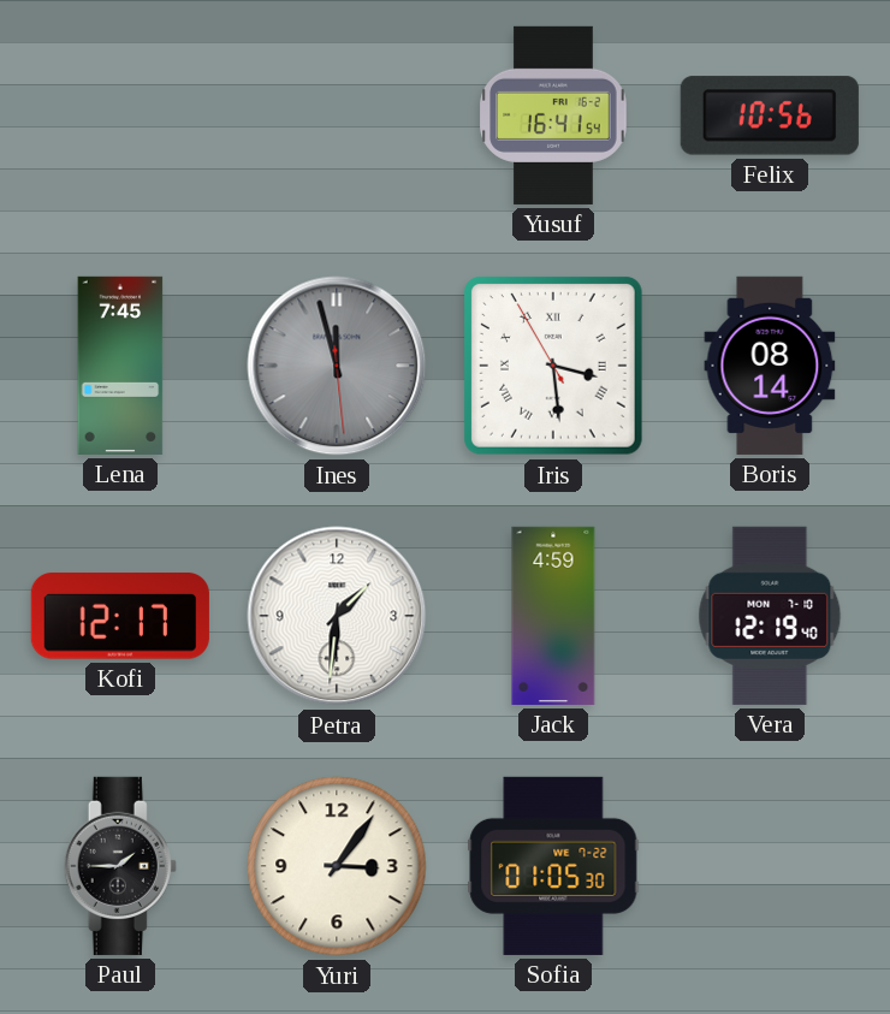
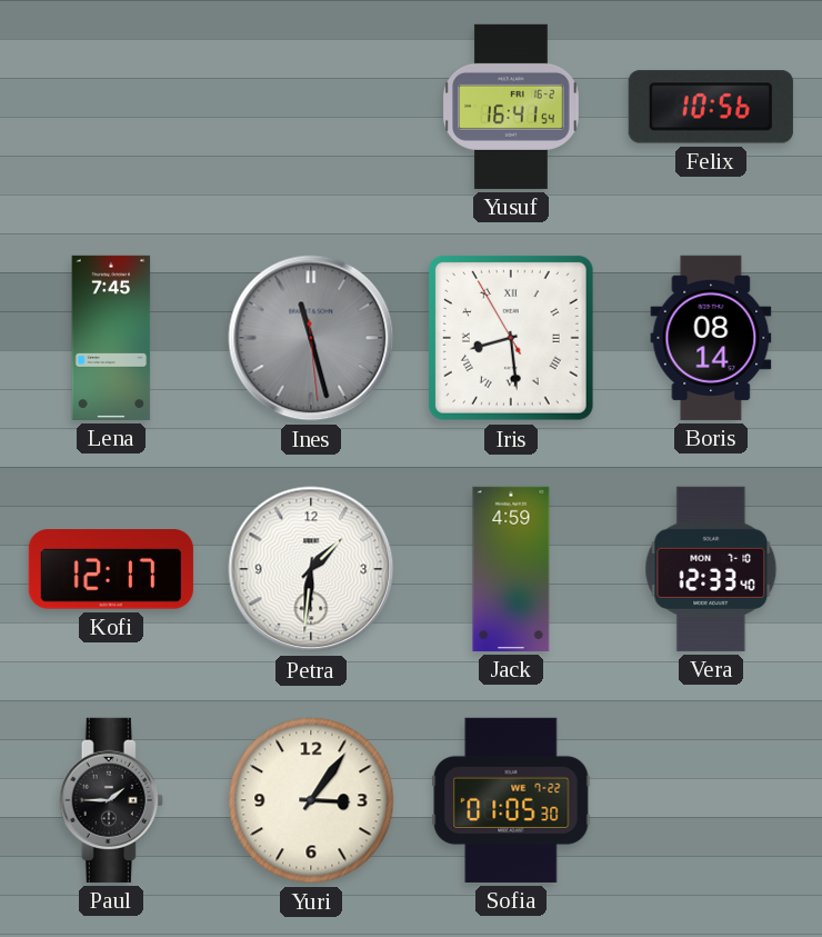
Ines: 11:57 -> 11:27 (311, 338)
Iris: 3:28 -> 8:28 (511, 339)
Vera: 12:19 -> 12:33 (711, 569)
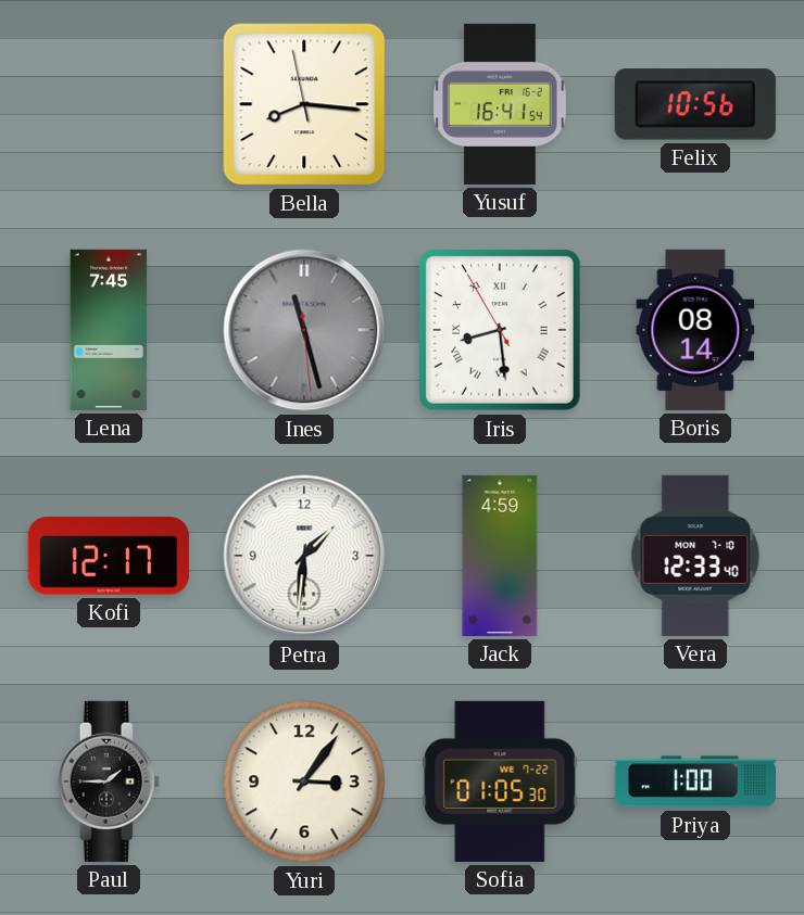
Bella: none -> 8:15 (304, 104)
Priya: none -> 1:00 (695, 781)
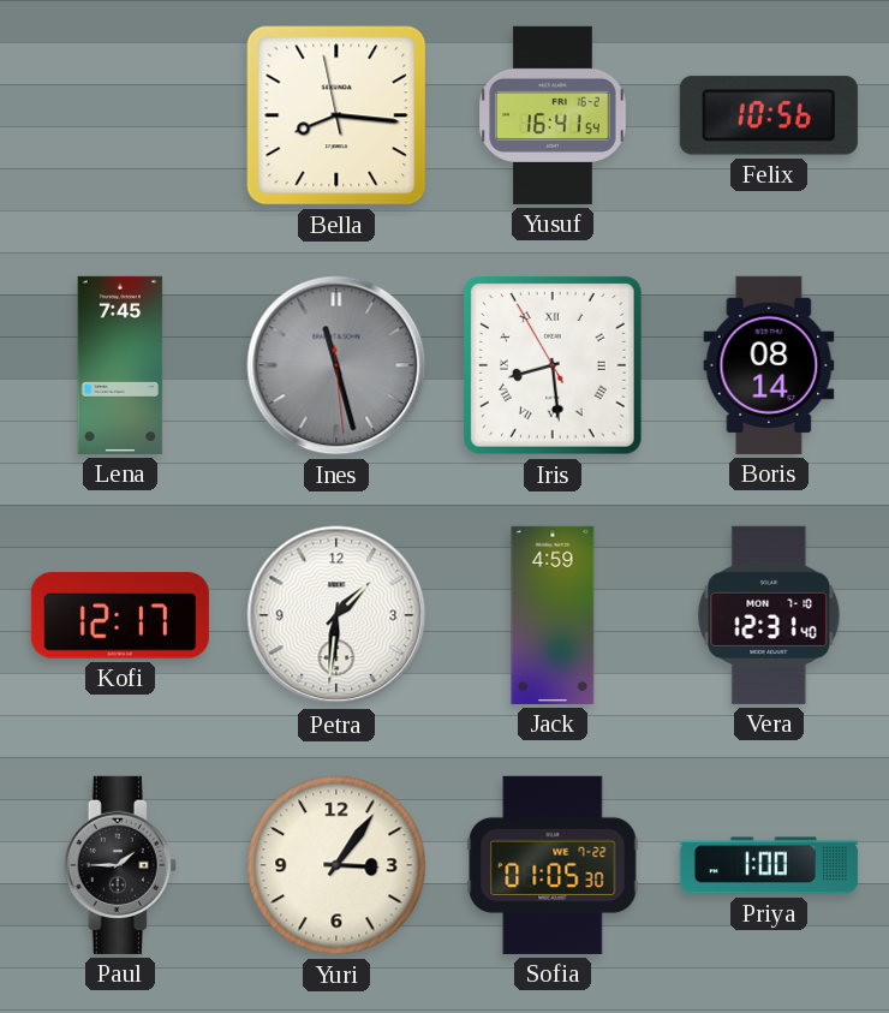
Vera: 12:33 -> 12:31 (769, 615)
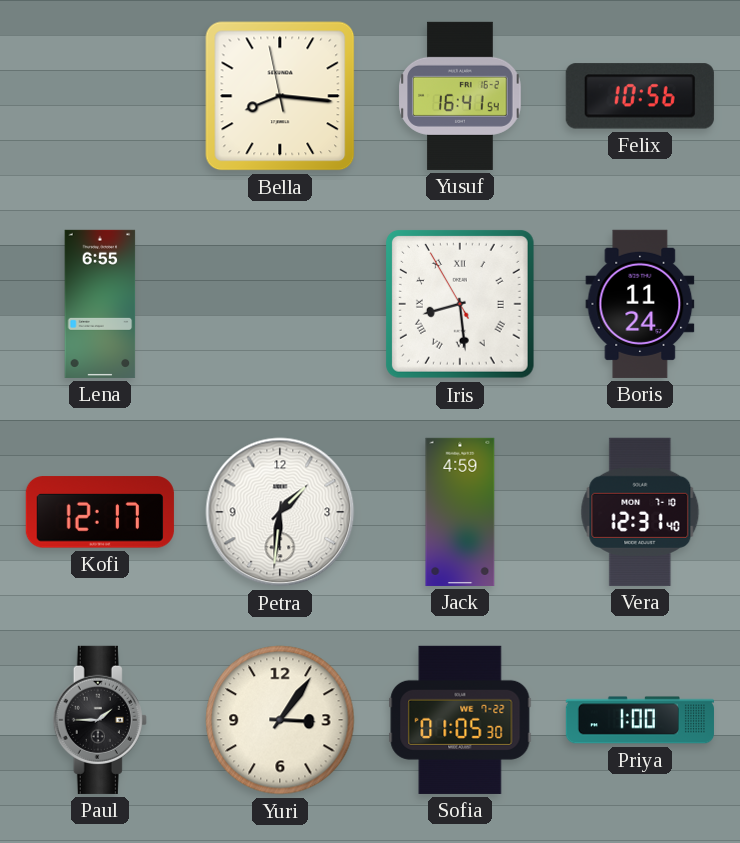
Lena: 7:45 -> 6:55 (100, 304)
Ines: 11:27 -> none (336, 365)
Boris: 08:14 -> 11:24 (640, 304)
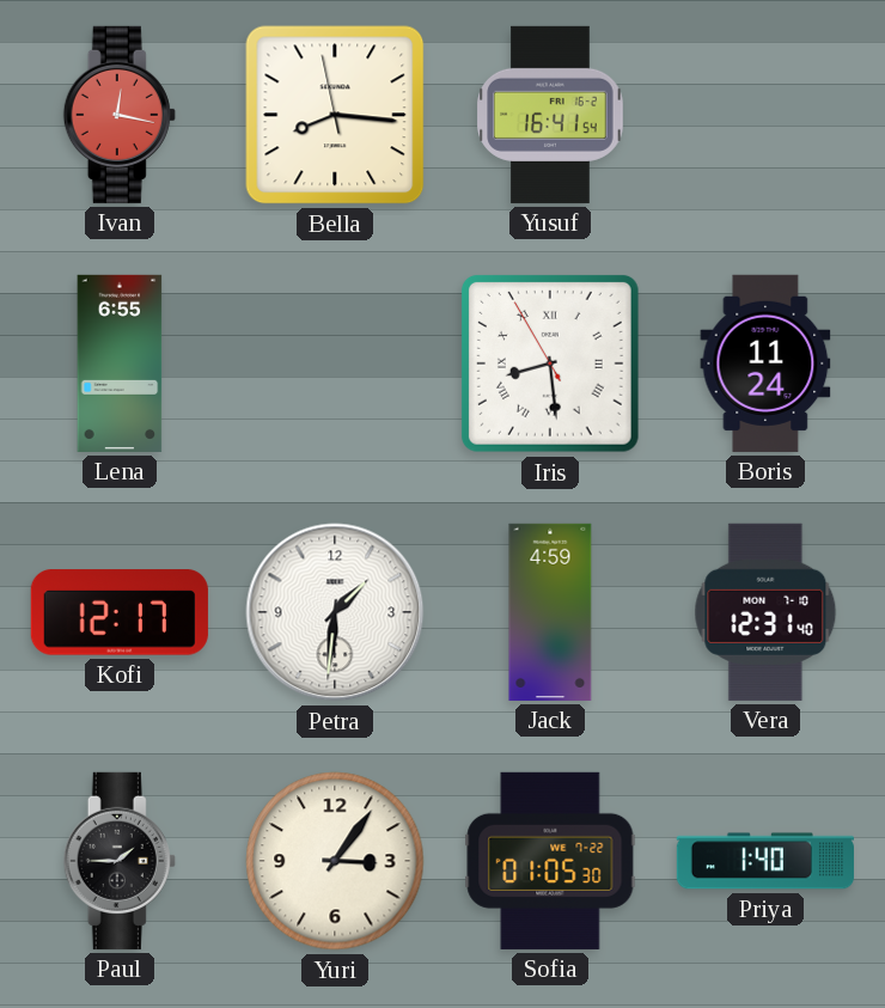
Ivan: none -> 12:17 (120, 115)
Felix: 10:56 -> none (640, 96)
Priya: 1:00 -> 1:40 (765, 861)
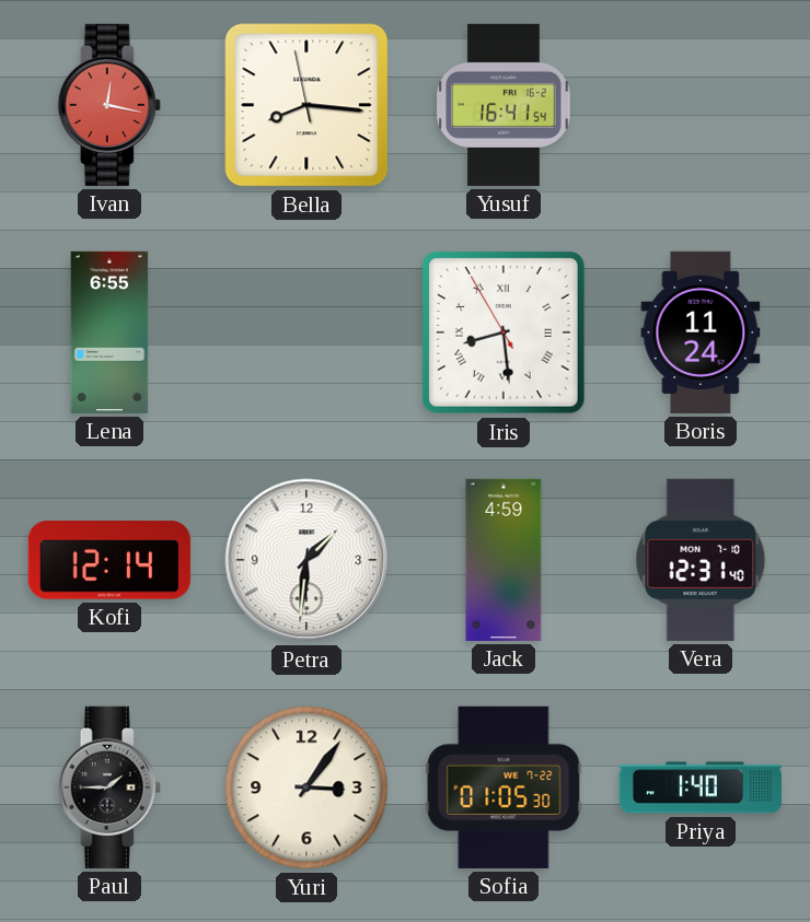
Kofi: 12:17 -> 12:14 (109, 560)
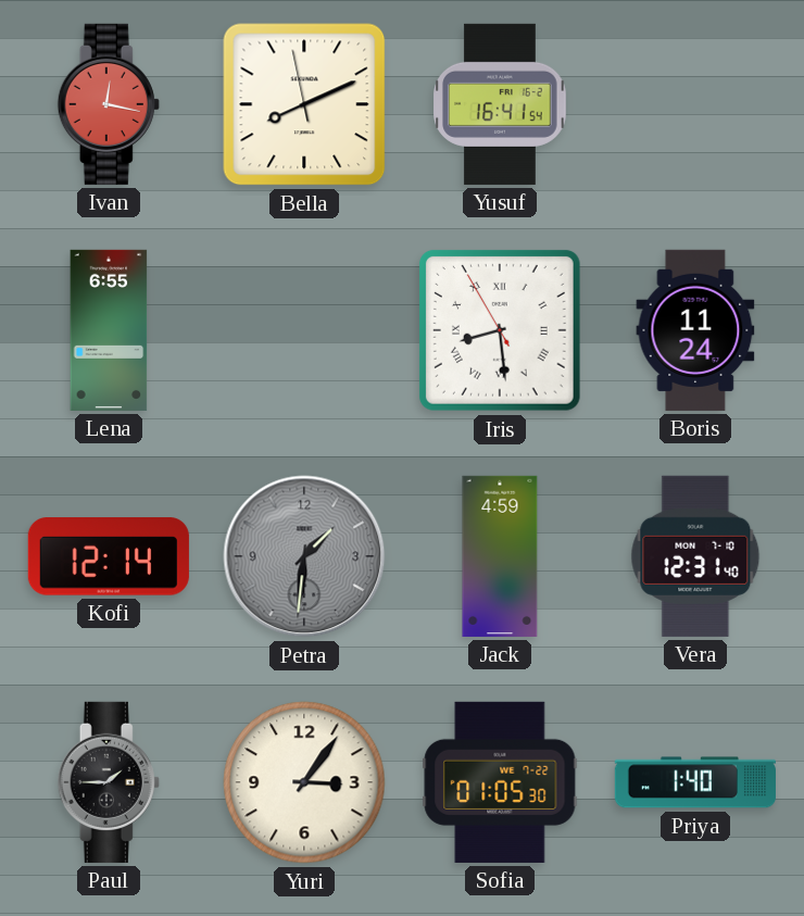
Bella: 8:15 -> 8:10 (304, 104)
Petra dial: white -> grey (304, 556)
